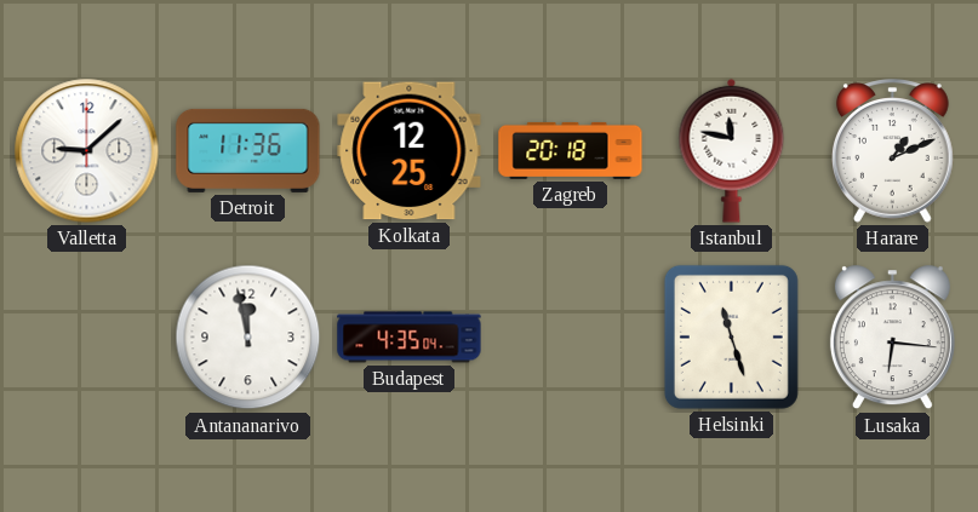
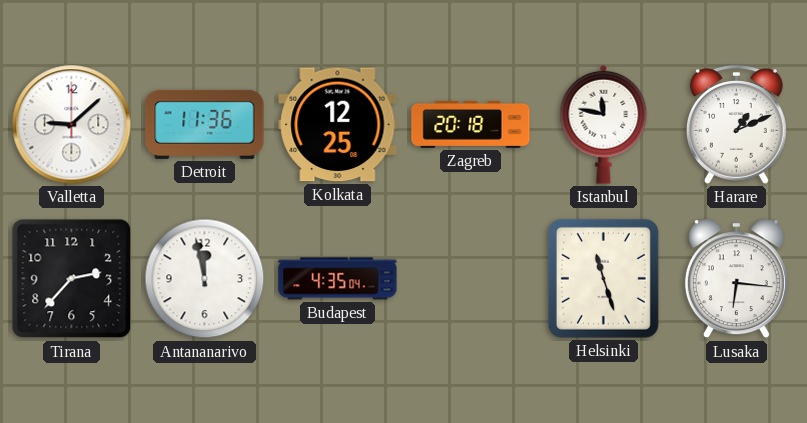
Tirana: none -> 2:37 (72, 279)
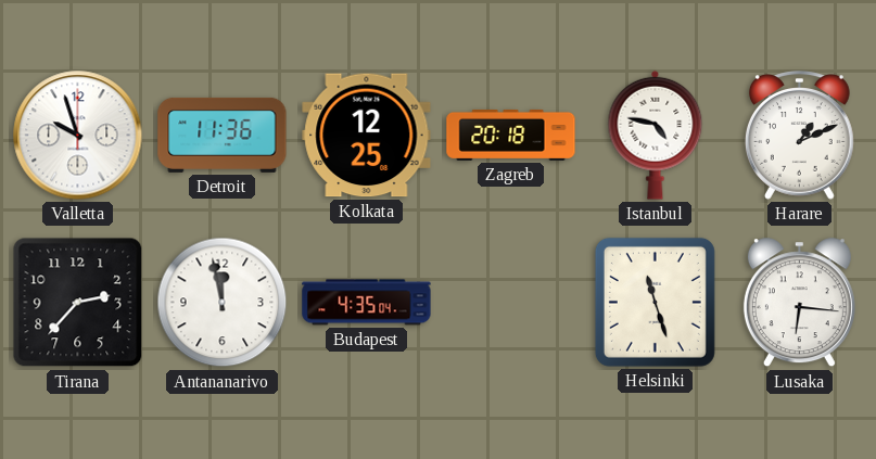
Valletta: 9:08 -> 9:57 (78, 136)
Istanbul: 11:47 -> 4:47 (656, 135)
